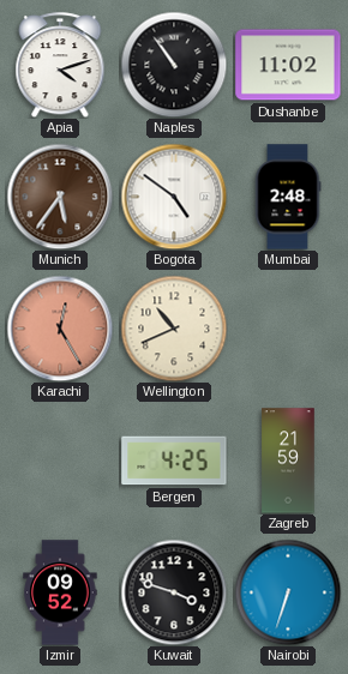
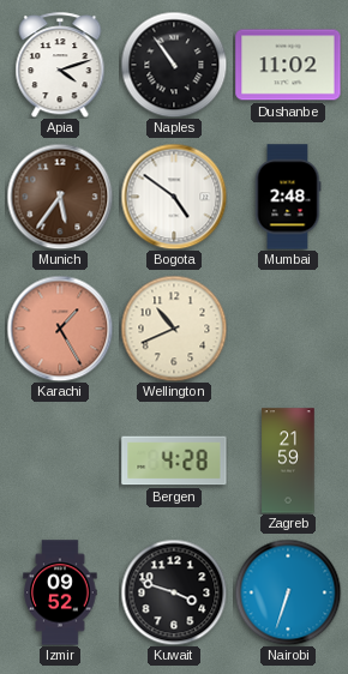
Karachi: 12:25 -> 1:25 (60, 329)
Bergen: 4:25 -> 4:28 (174, 461)
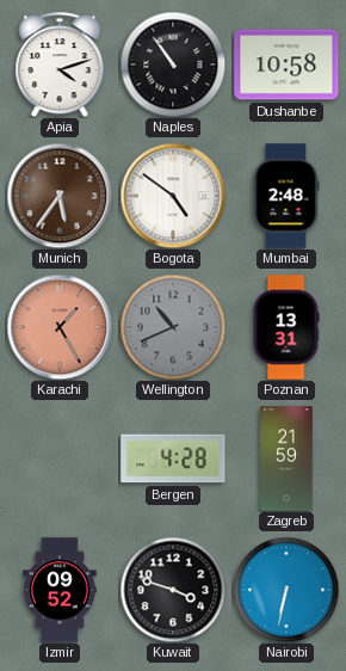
Dushanbe: 11:02 -> 10:58 (286, 64)
Wellington dial: cream -> grey (173, 327)
Poznan: none -> 13:31 (286, 327)
Nairobi: 6:33 -> 6:32 (286, 590)
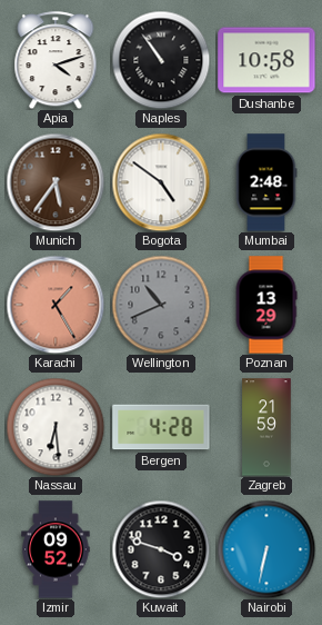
Poznan: 13:31 -> 13:29 (266, 305)
Nassau: none -> 6:29 (56, 427)
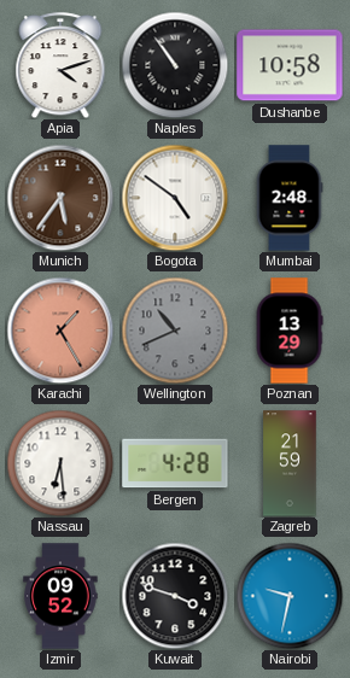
Nairobi: 6:32 -> 9:32 (290, 596)
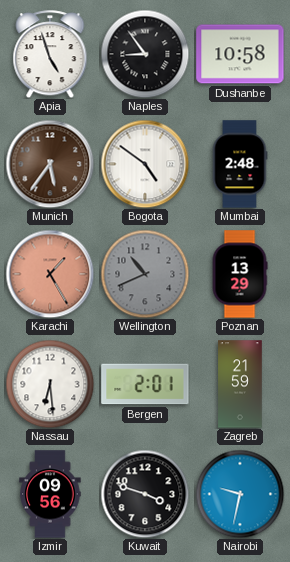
Apia: 4:12 -> 4:57 (50, 54)
Naples: 10:54 -> 8:54 (145, 54)
Bergen: 4:28 -> 2:01 (145, 384)
Izmir: 09:52 -> 09:56 (50, 494)
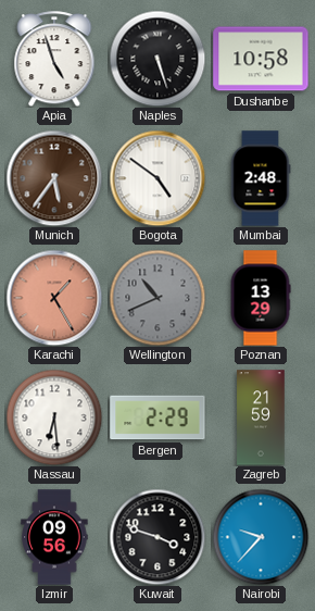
Naples: 8:54 -> 5:27 (157, 59)
Bergen: 2:01 -> 2:29 (157, 417)
Nairobi: 9:32 -> 9:37 (261, 537)
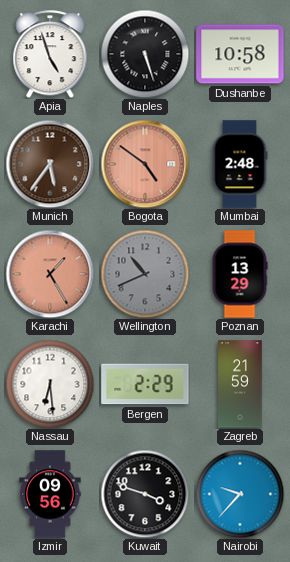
Bogota dial: white -> salmon (145, 164)
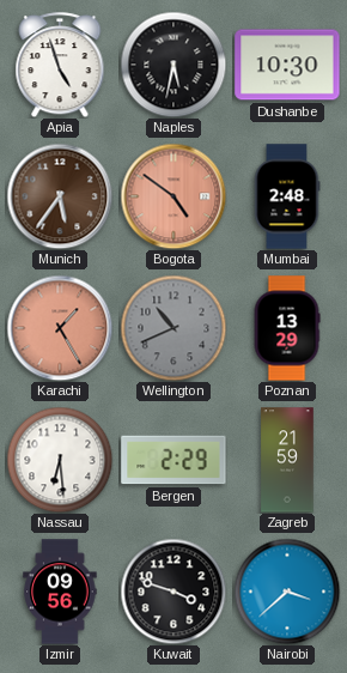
Naples: 5:27 -> 5:32 (173, 65)
Dushanbe: 10:58 -> 10:30 (287, 65)
Nairobi: 9:37 -> 3:38 (287, 592)
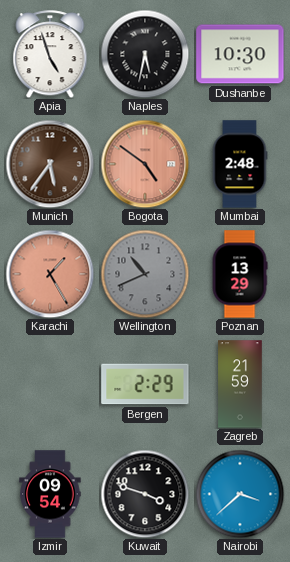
Nassau: 6:29 -> none (60, 460)
Izmir: 09:56 -> 09:54 (50, 494)
